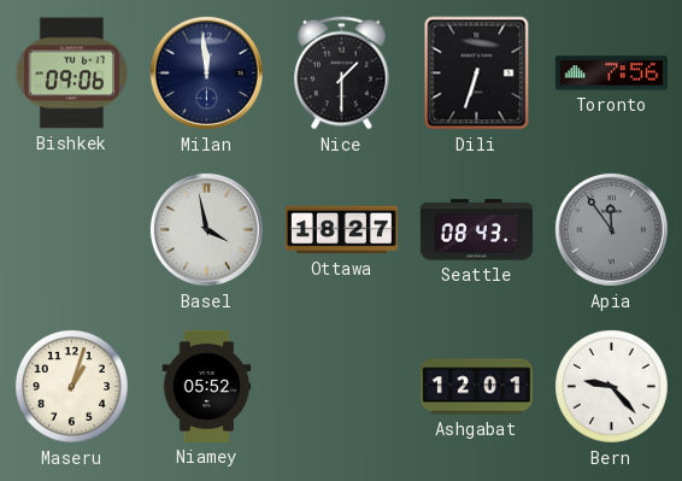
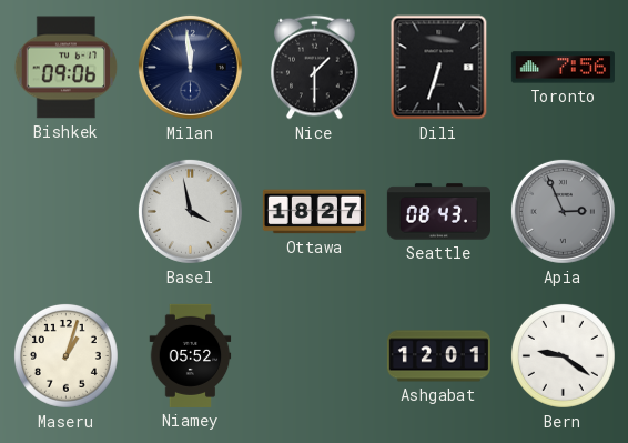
Apia: 11:54 -> 2:56 (563, 211)
Bern: 9:23 -> 9:21 (563, 355)
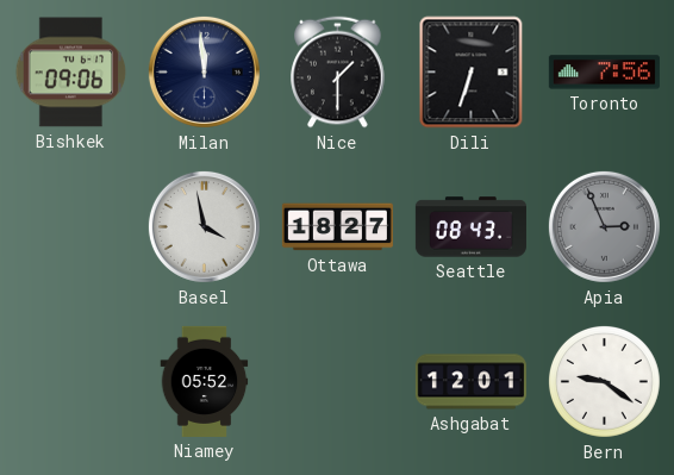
Maseru: 1:03 -> none (65, 355)
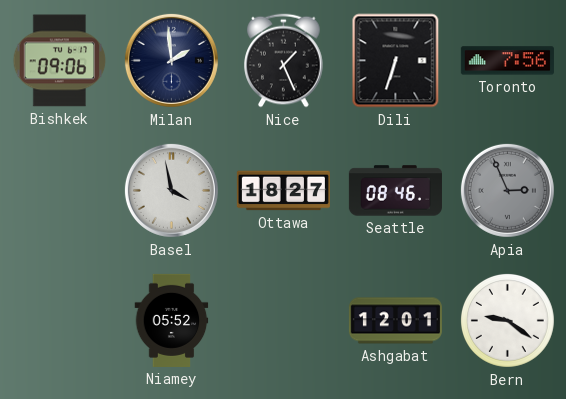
Milan: 11:59 -> 1:59 (171, 60)
Nice: 1:30 -> 1:26 (284, 61)
Seattle: 08:43 -> 08:46 (395, 191)
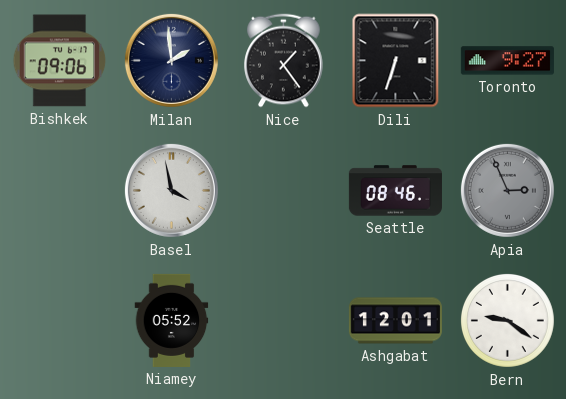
Nice: 1:26 -> 1:24 (284, 61)
Toronto: 7:56 -> 9:27 (507, 61)
Ottawa: 18:27 -> none (283, 191)
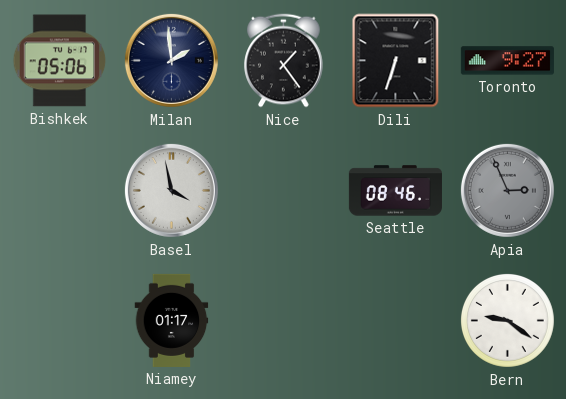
Bishkek: 09:06 -> 05:06 (60, 61)
Niamey: 05:52 -> 01:17 (172, 320)
Ashgabat: 12:01 -> none (395, 321)
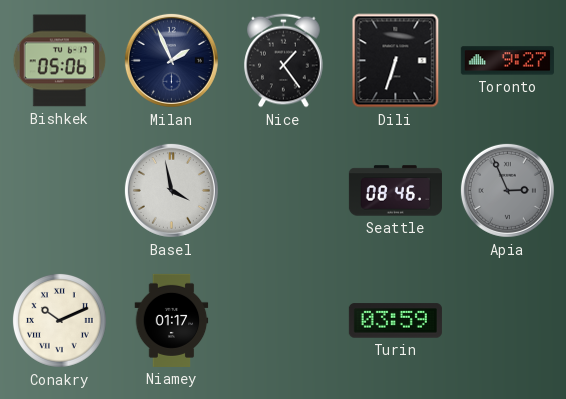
Milan: 1:59 -> 1:56 (171, 60)
Conakry: none -> 10:11 (59, 320)
Turin: none -> 03:59 (395, 321)
Bern: 9:21 -> none (507, 320)
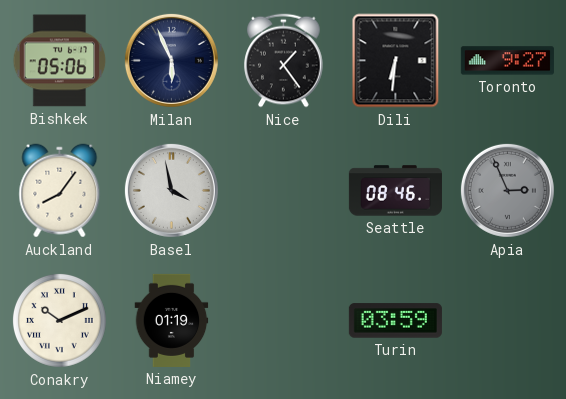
Milan: 1:56 -> 5:56 (171, 60)
Dili: 6:33 -> 6:31 (396, 61)
Auckland: none -> 8:06 (60, 191)
Niamey: 01:17 -> 01:19 (172, 320)
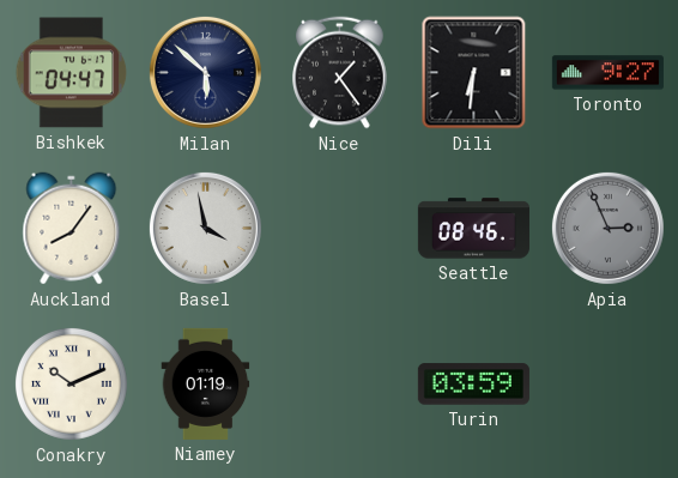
Bishkek: 05:06 -> 04:47 (72, 73)
Milan: 5:56 -> 5:52 (205, 72)
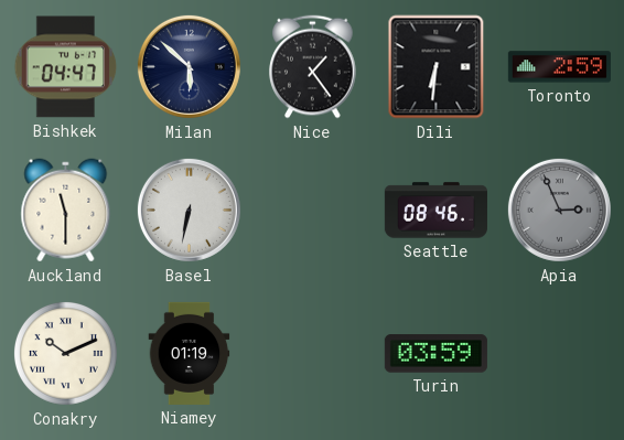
Toronto: 9:27 -> 2:59 (559, 67)
Auckland: 8:06 -> 11:30 (66, 211)
Basel: 3:58 -> 6:32 (189, 210)
